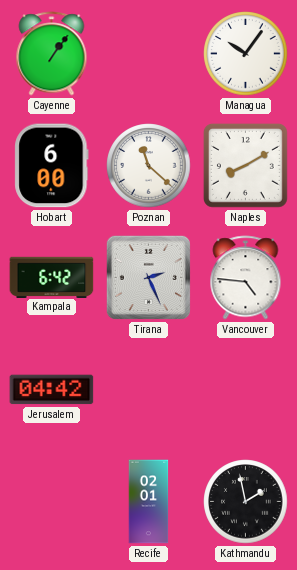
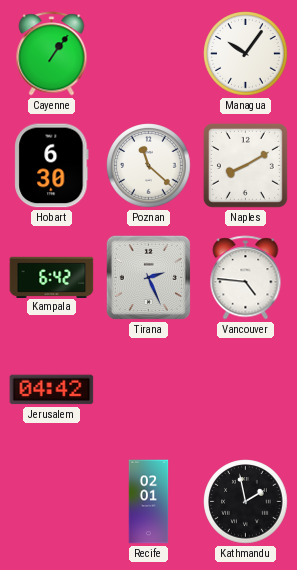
Hobart: 6:00 -> 6:30 (52, 166)
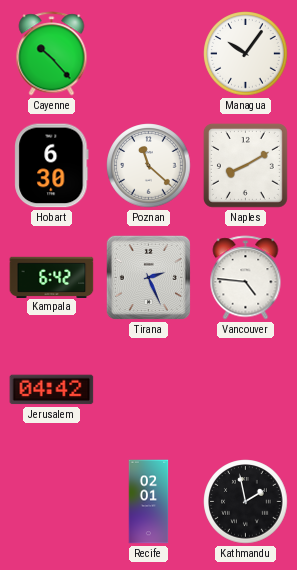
Cayenne: 1:06 -> 10:23 (52, 54)
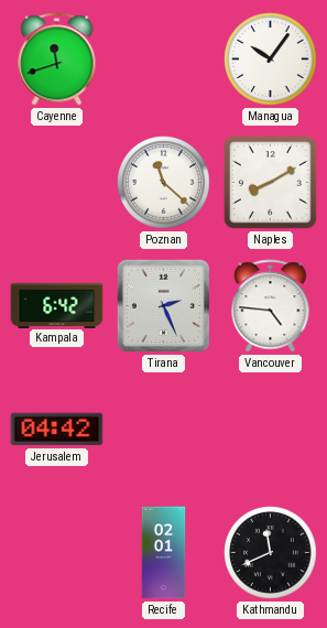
Cayenne: 10:23 -> 11:42 (57, 59)
Hobart: 6:30 -> none (52, 166)
Kathmandu: 1:58 -> 11:41 (271, 553)
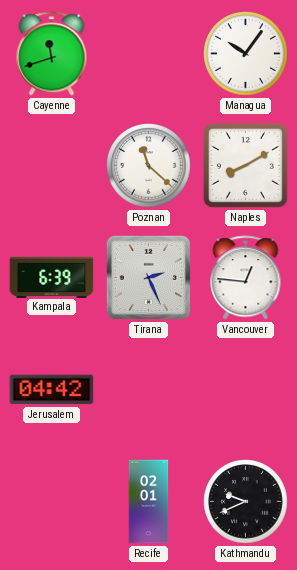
Kampala: 6:42 -> 6:39 (52, 277)
Vancouver: 4:46 -> 12:46 (246, 278)
Kathmandu: 11:41 -> 9:41 (246, 502)
